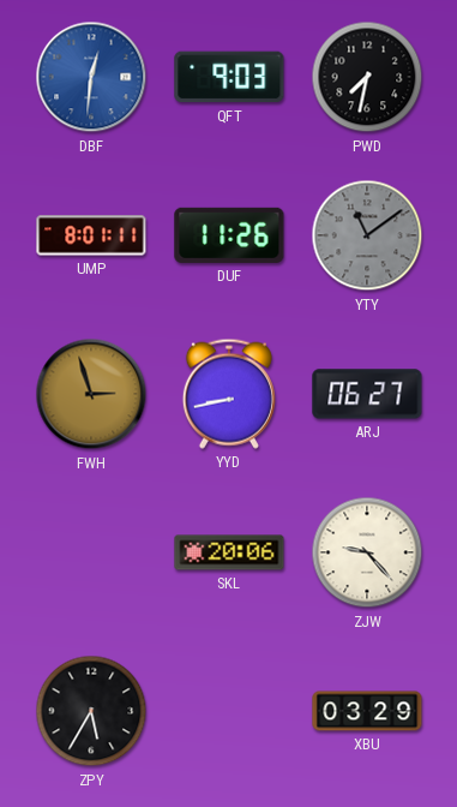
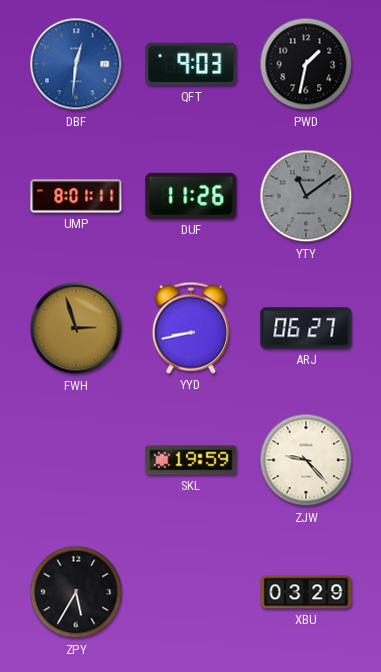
PWD: 7:32 -> 1:32 (306, 64)
SKL: 20:06 -> 19:59 (191, 460)
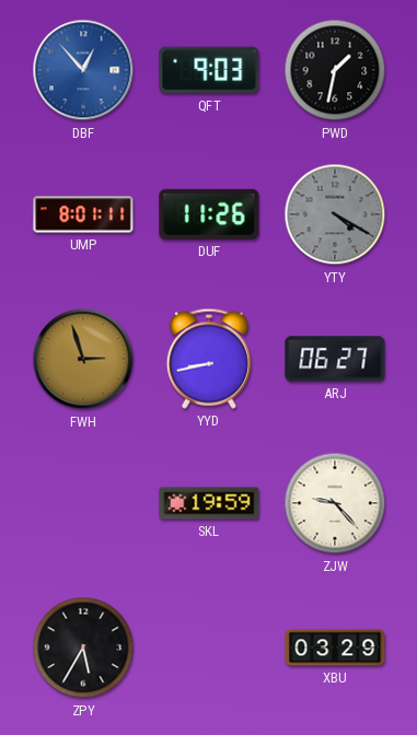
DBF: 12:31 -> 12:53 (83, 70)
YTY: 11:09 -> 4:20 (335, 214)
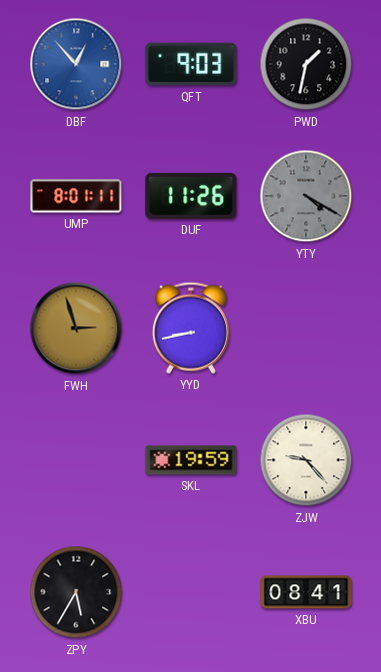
ARJ: 06:27 -> none (335, 359)
XBU: 03:29 -> 08:41 (306, 592)
